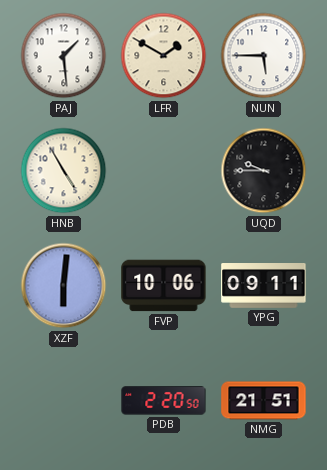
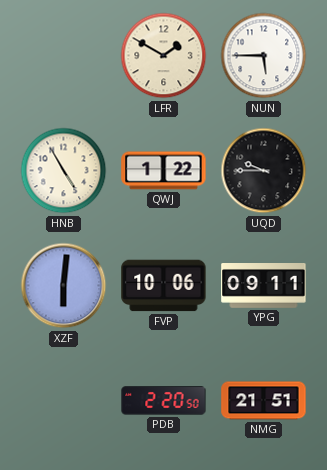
PAJ: 1:29 -> none (64, 56)
QWJ: none -> 1:22 (164, 171)
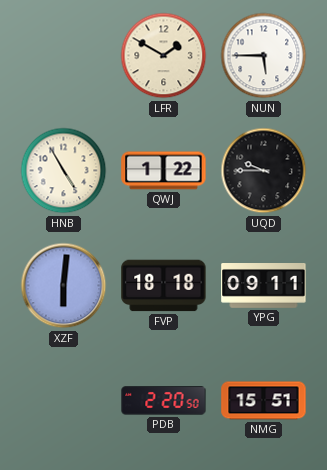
FVP: 10:06 -> 18:18 (164, 286)
NMG: 21:51 -> 15:51 (264, 401)
